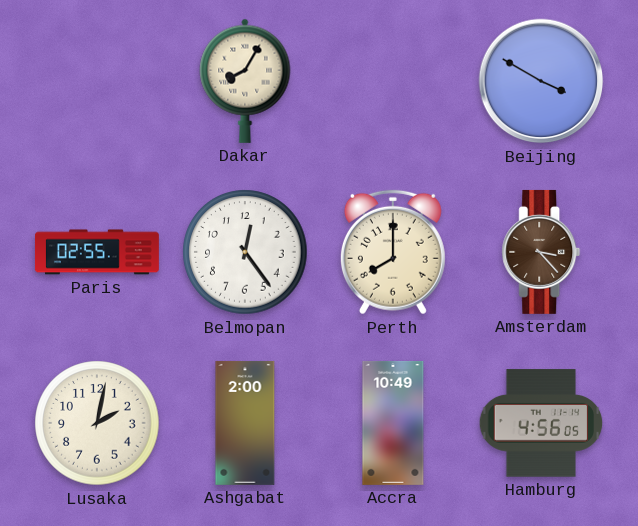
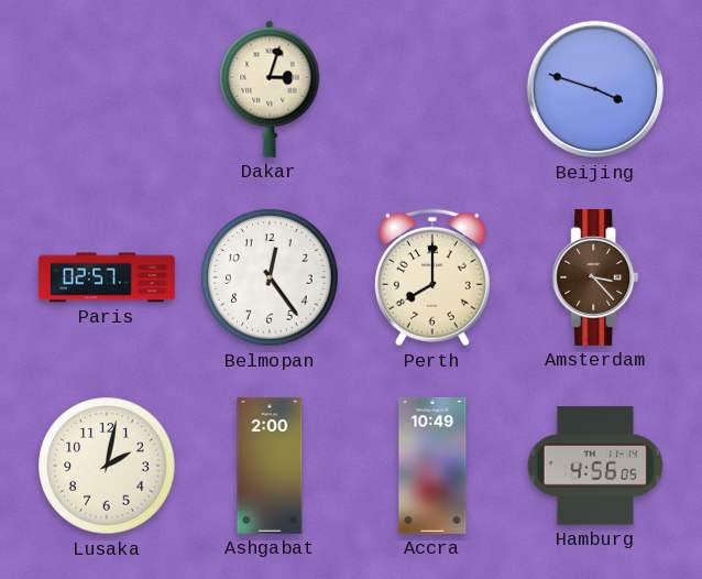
Dakar: 8:05 -> 3:03 (270, 89)
Beijing: 3:50 -> 3:48 (595, 89)
Paris: 02:55 -> 02:57 (107, 277)
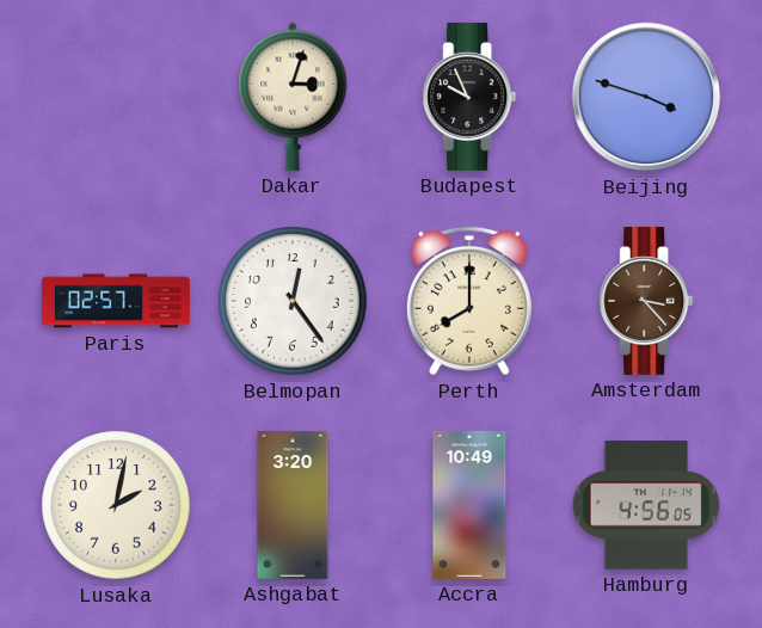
Budapest: none -> 9:56 (469, 97)
Ashgabat: 2:00 -> 3:20 (293, 505)
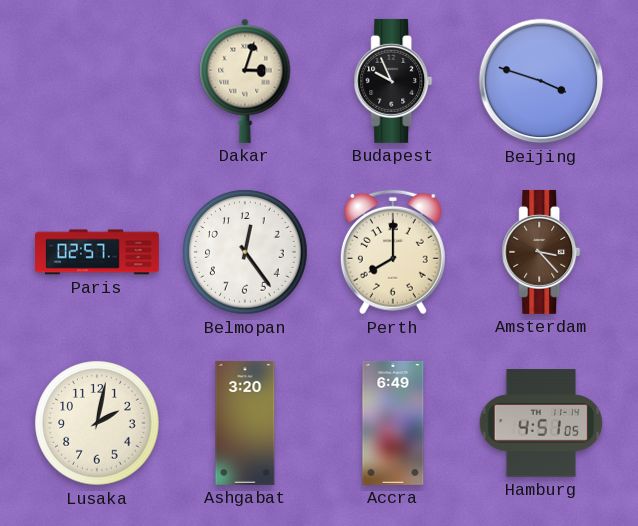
Accra: 10:49 -> 6:49 (393, 423)
Hamburg: 4:56 -> 4:51 (541, 423)
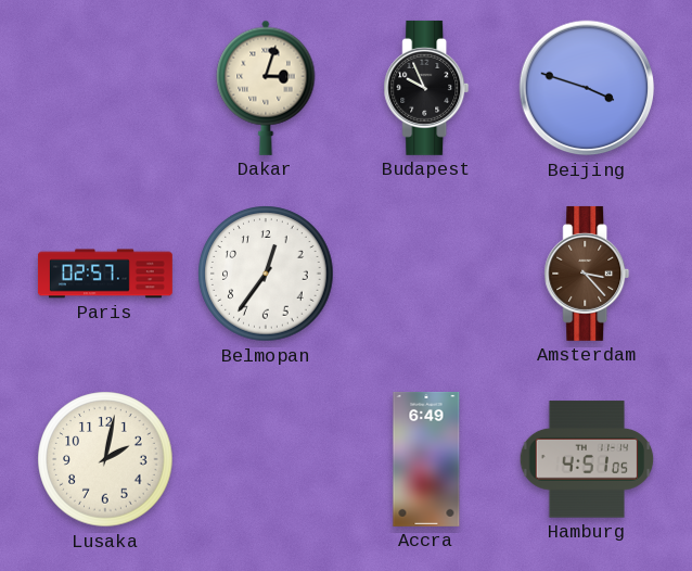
Belmopan: 12:24 -> 12:36 (266, 274)
Perth: 8:00 -> none (393, 252)
Ashgabat: 3:20 -> none (245, 423)
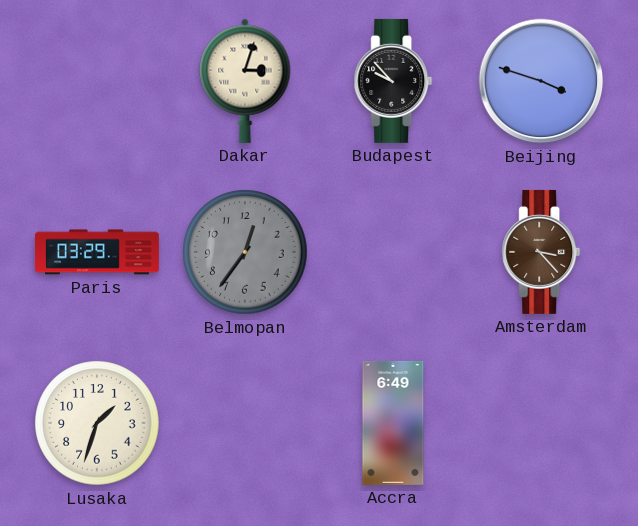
Budapest: 9:56 -> 9:53 (393, 81)
Paris: 02:57 -> 03:29 (97, 252)
Belmopan dial: white -> grey (245, 252)
Lusaka: 2:02 -> 1:33 (97, 423)
Hamburg: 4:51 -> none (587, 459)
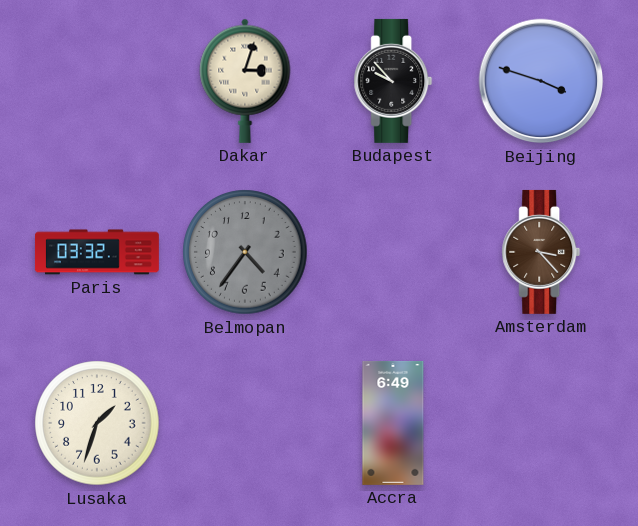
Paris: 03:29 -> 03:32 (97, 252)
Belmopan: 12:36 -> 4:36 (245, 252)
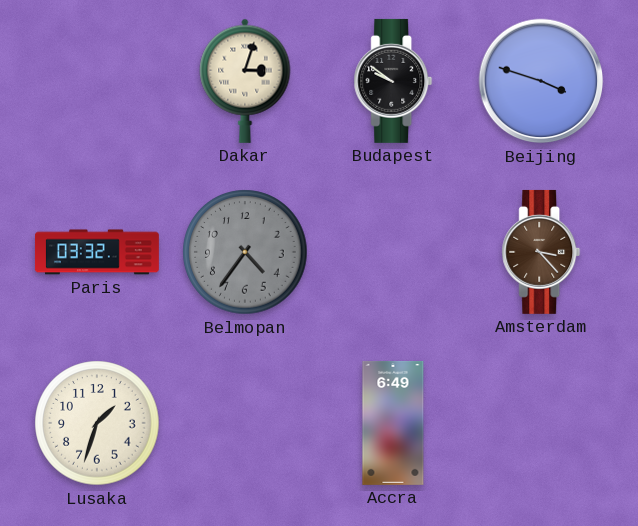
Budapest: 9:53 -> 9:51 (393, 81)
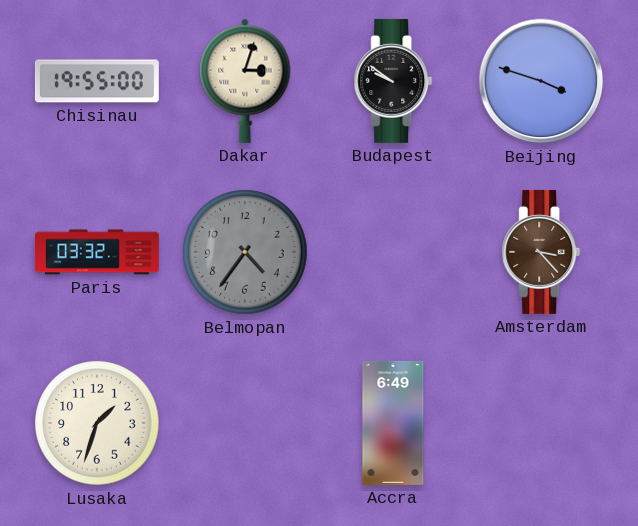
Chisinau: none -> 19:55 (97, 81)
